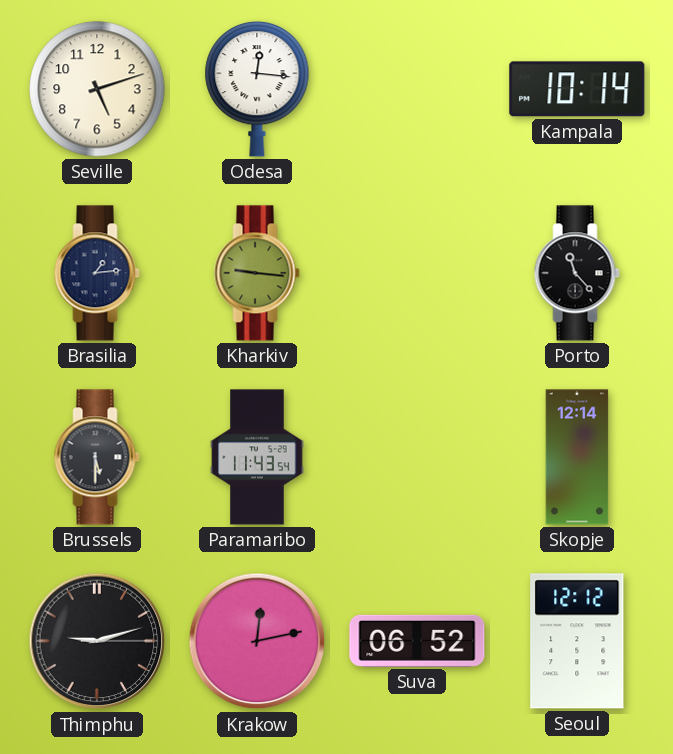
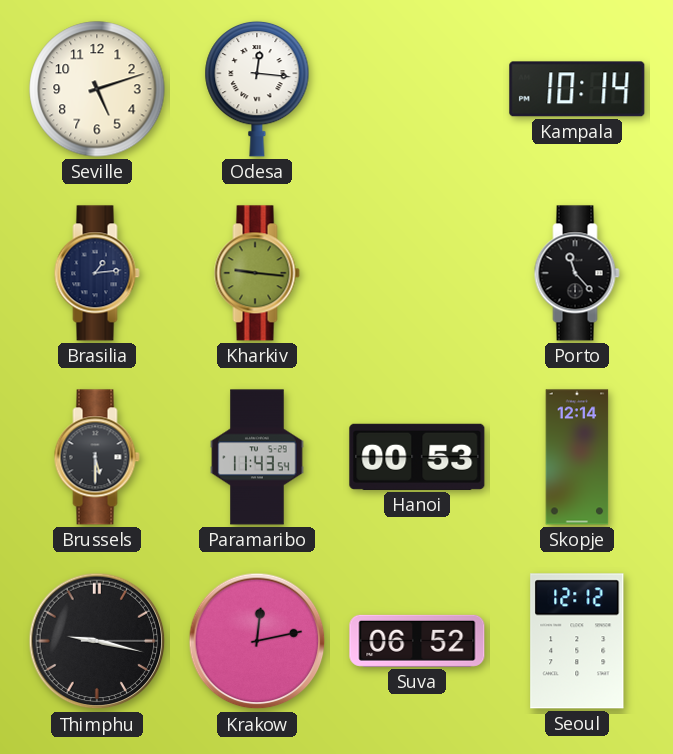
Hanoi: none -> 00:53 (417, 457)
Thimphu: 9:12 -> 9:17 (97, 641)
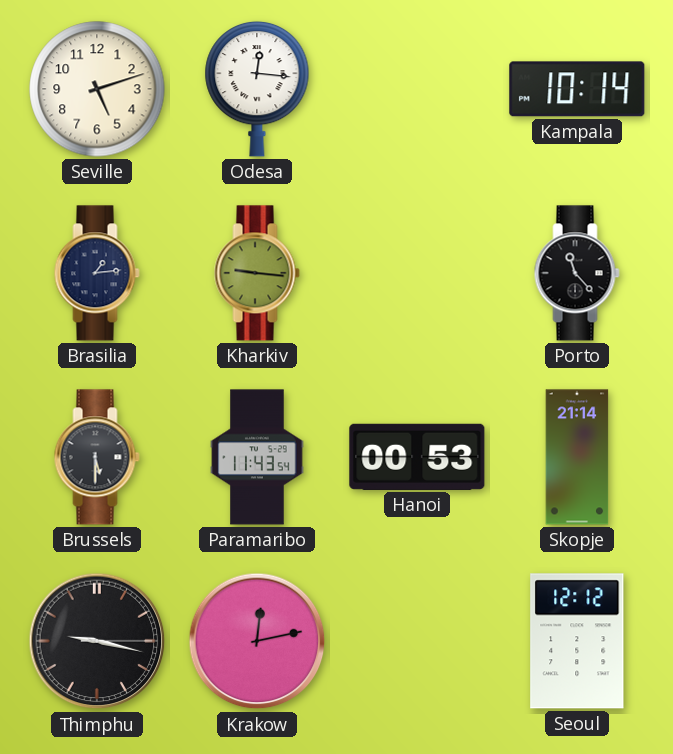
Skopje: 12:14 -> 21:14 (577, 457)
Suva: 06:52 -> none (417, 641)
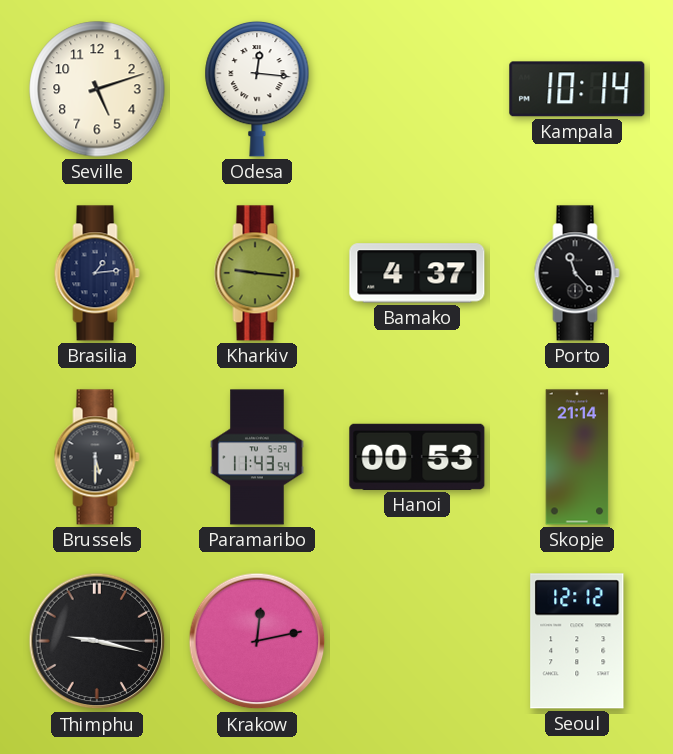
Bamako: none -> 4:37 (417, 273)
